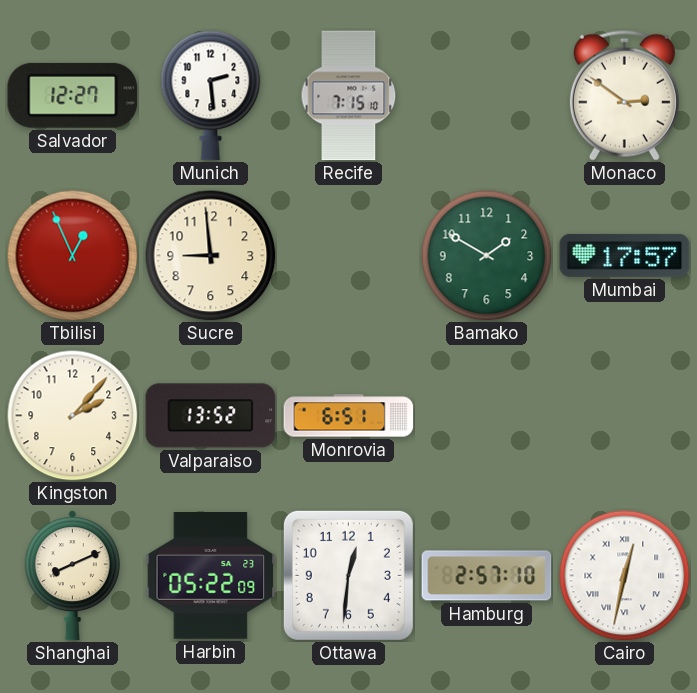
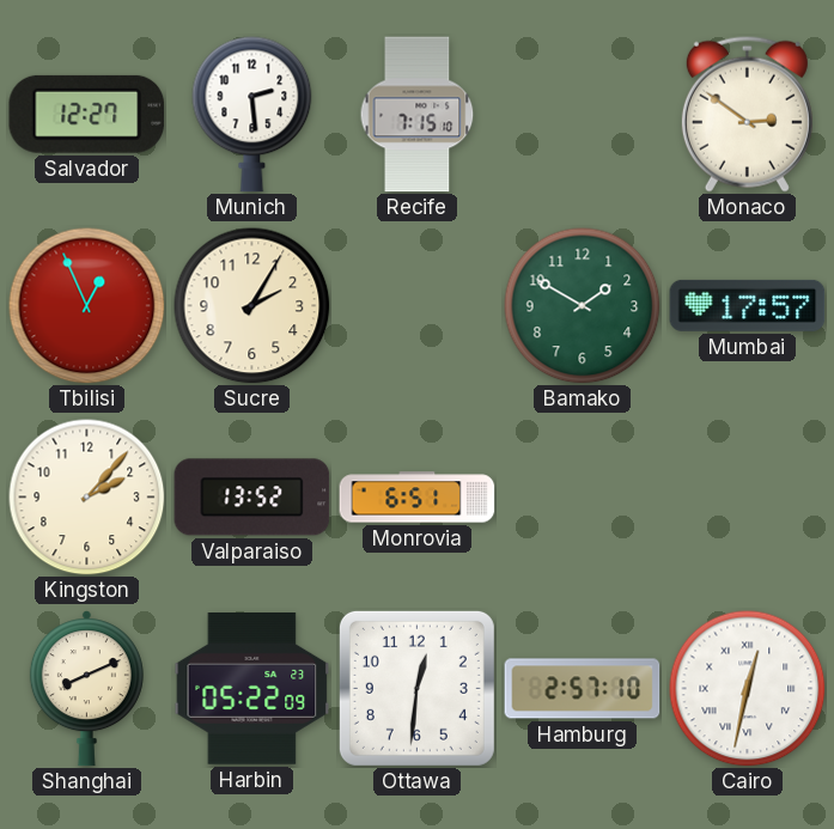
Sucre: 8:59 -> 2:05 (252, 306)
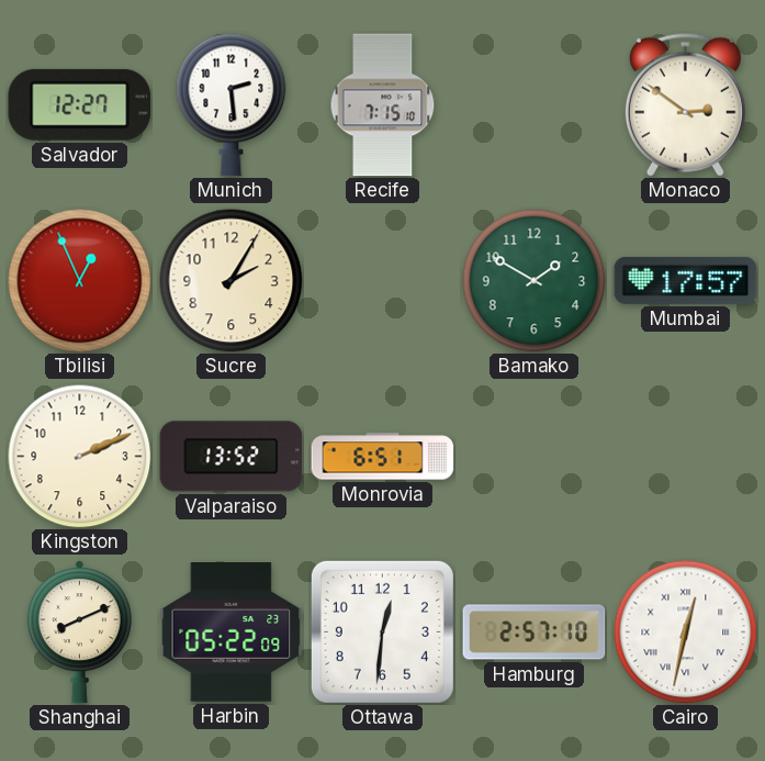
Kingston: 2:07 -> 2:11 (80, 457)
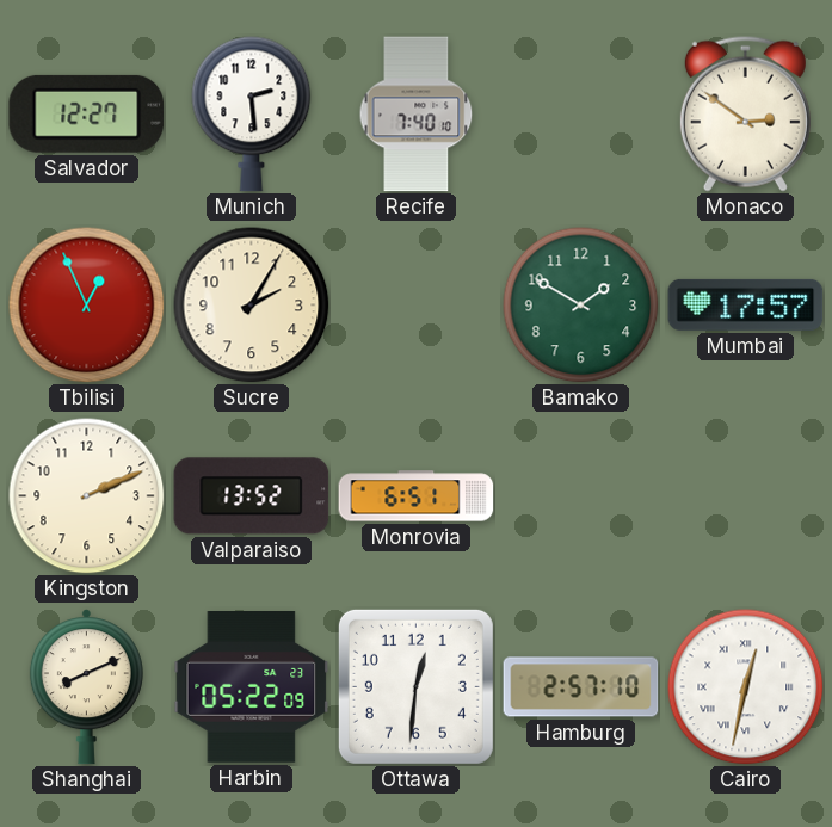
Recife: 7:15 -> 7:40 (417, 115)
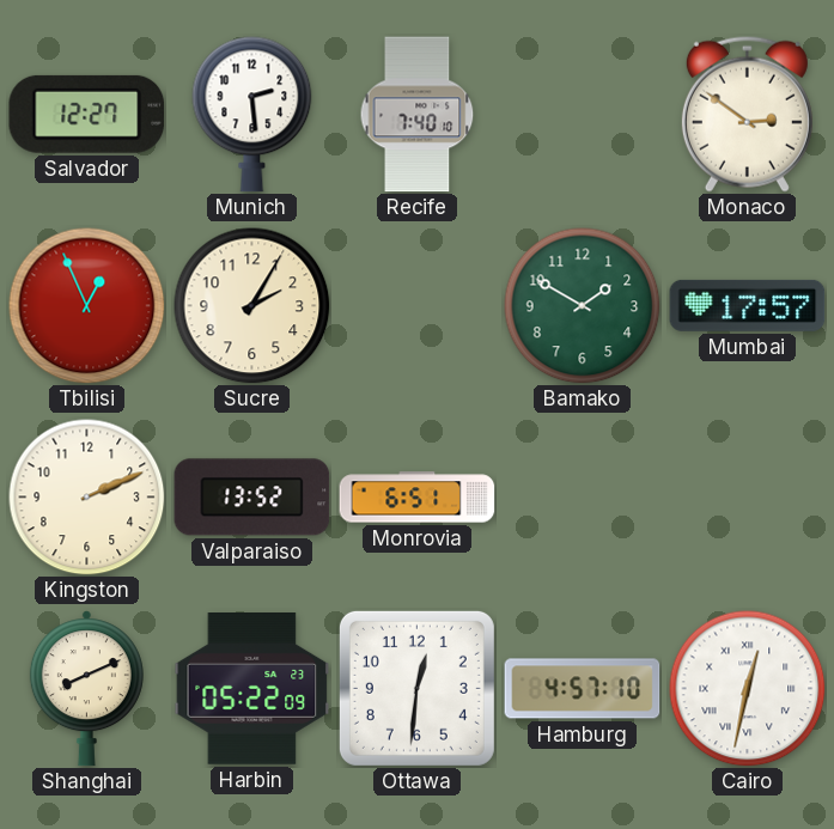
Hamburg: 2:57 -> 4:57 (583, 689)
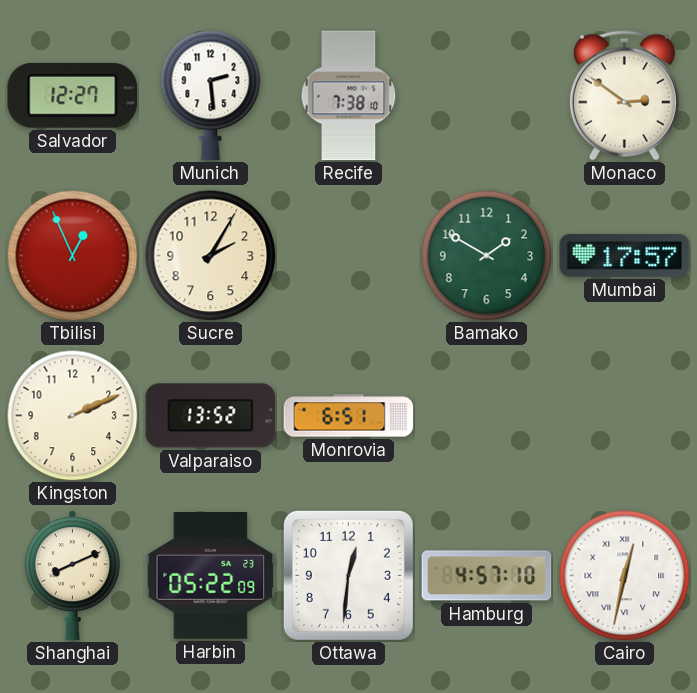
Recife: 7:40 -> 7:38 (349, 96)
